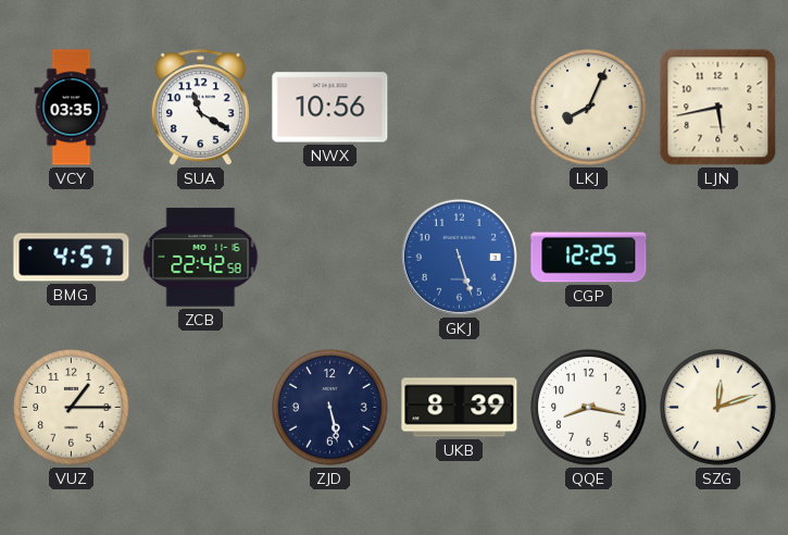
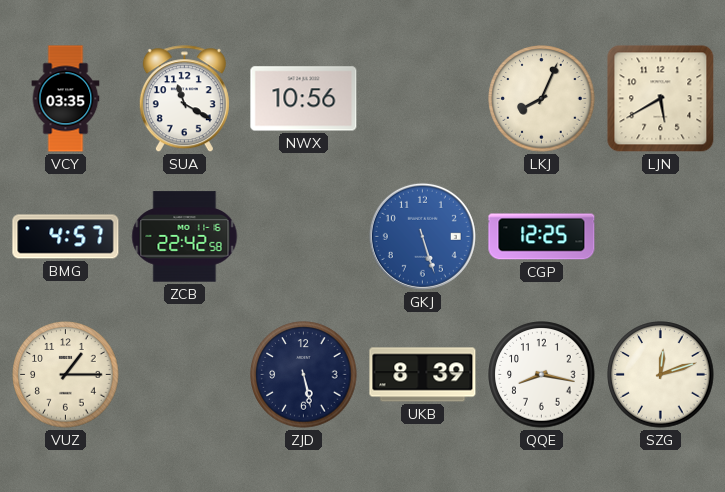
LJN: 5:43 -> 5:40 (661, 99)
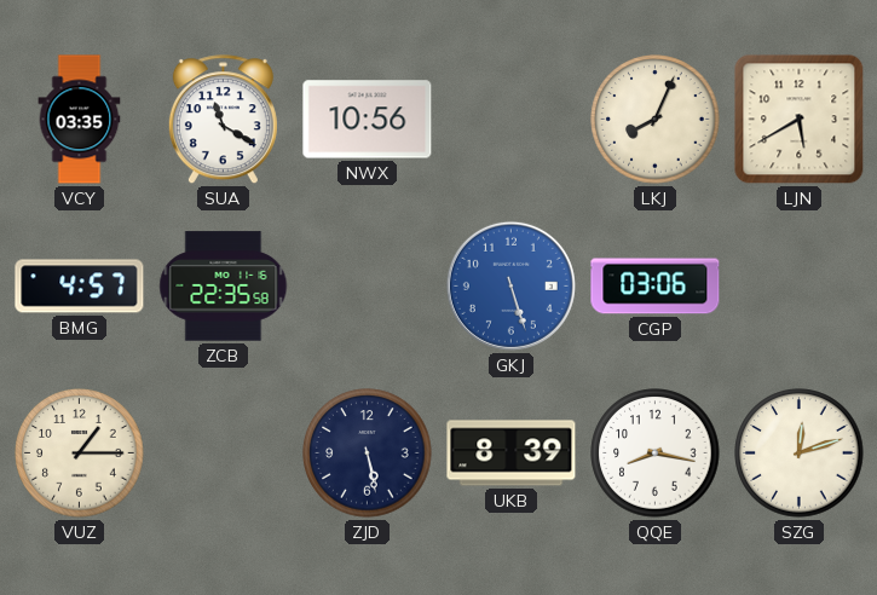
ZCB: 22:42 -> 22:35 (224, 287)
CGP: 12:25 -> 03:06 (656, 287)
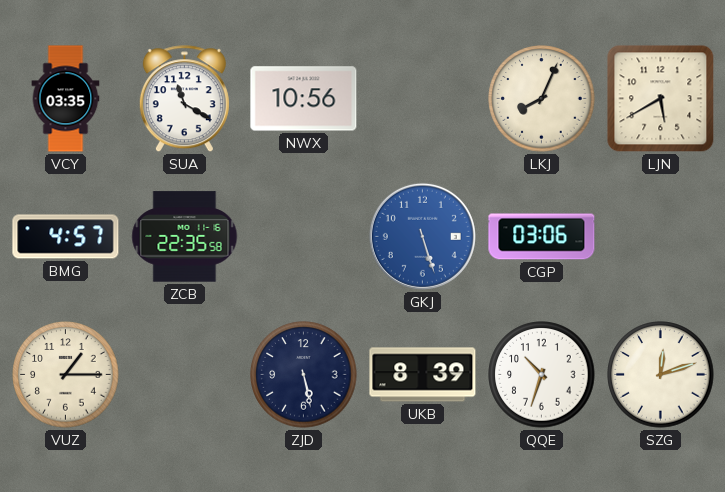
QQE: 8:17 -> 10:33 (542, 375)
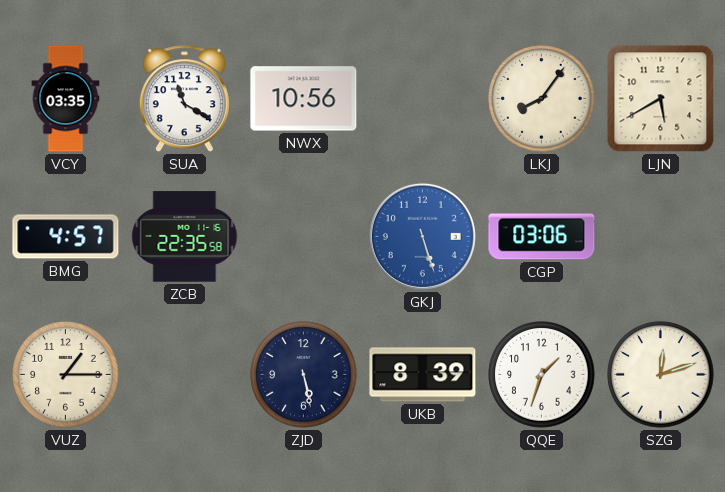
LKJ: 8:04 -> 8:06 (542, 99)
QQE: 10:33 -> 1:33 (542, 375)
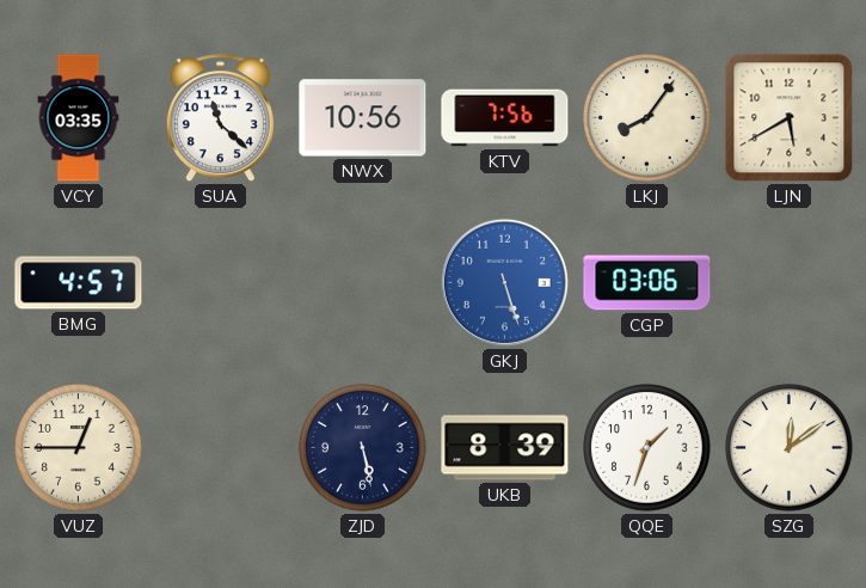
SUA: 11:20 -> 11:22 (220, 118)
KTV: none -> 7:56 (505, 118)
ZCB: 22:35 -> none (185, 237)
VUZ: 1:15 -> 12:45 (79, 448)
SZG: 12:12 -> 12:09 (790, 448)
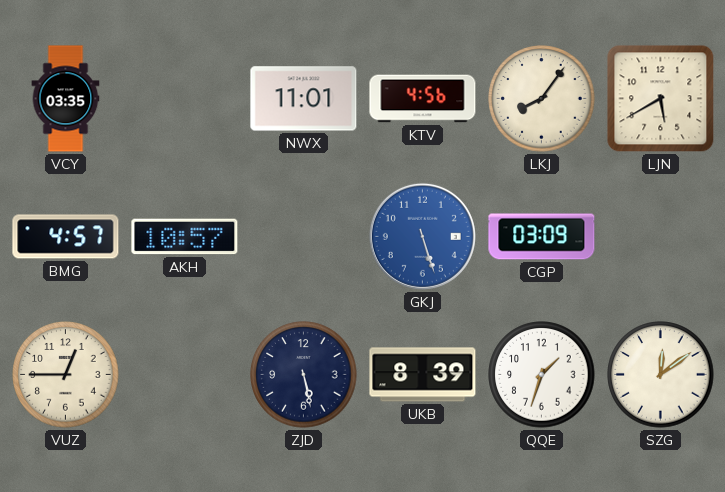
SUA: 11:22 -> none (220, 118)
NWX: 10:56 -> 11:01 (304, 99)
KTV: 7:56 -> 4:56 (423, 99)
AKH: none -> 10:57 (185, 237)
CGP: 03:06 -> 03:09 (542, 237)
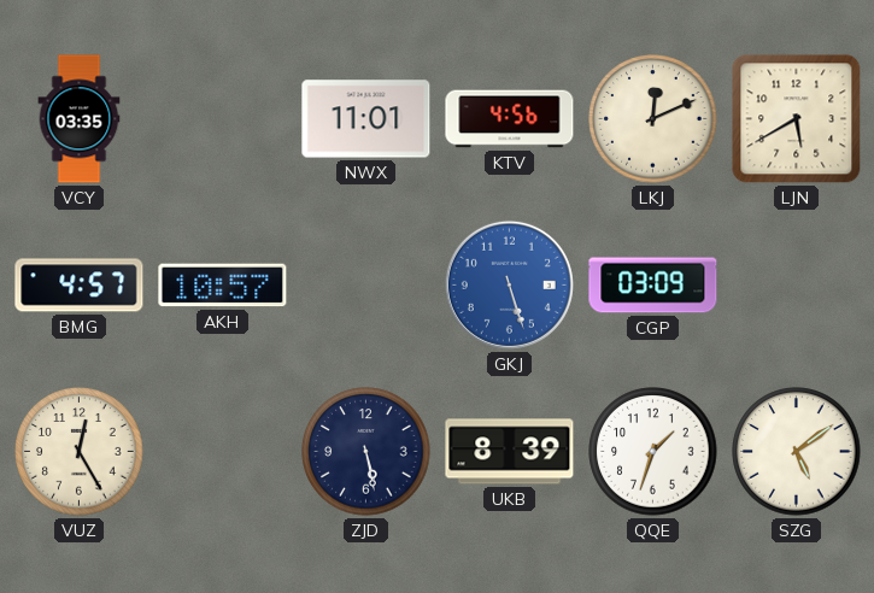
LKJ: 8:06 -> 12:11 (653, 119)
VUZ: 12:45 -> 12:25 (80, 452)
SZG: 12:09 -> 5:09 (797, 452)
